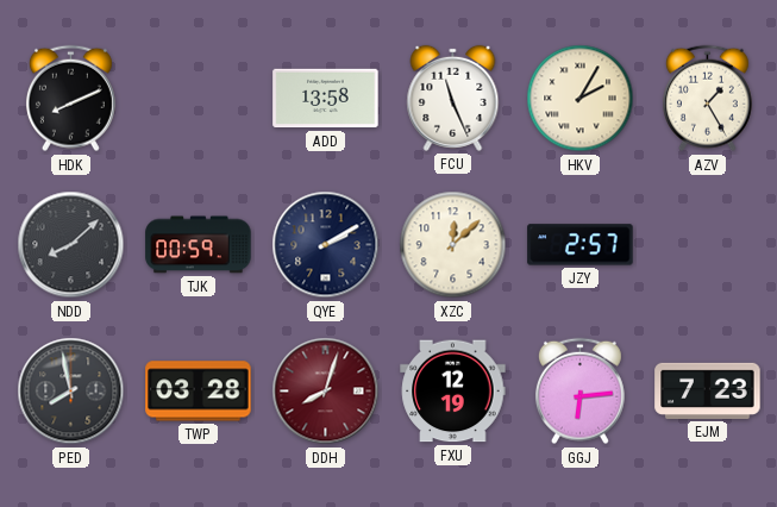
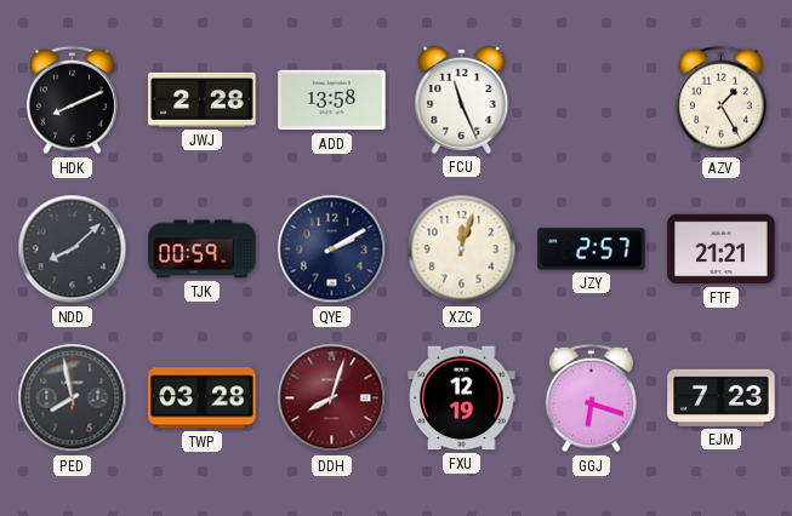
JWJ: none -> 2:28 (203, 99)
HKV: 2:05 -> none (581, 99)
XZC: 12:08 -> 12:03 (462, 250)
FTF: none -> 21:21 (722, 250)
GGJ: 6:14 -> 6:18 (591, 399)
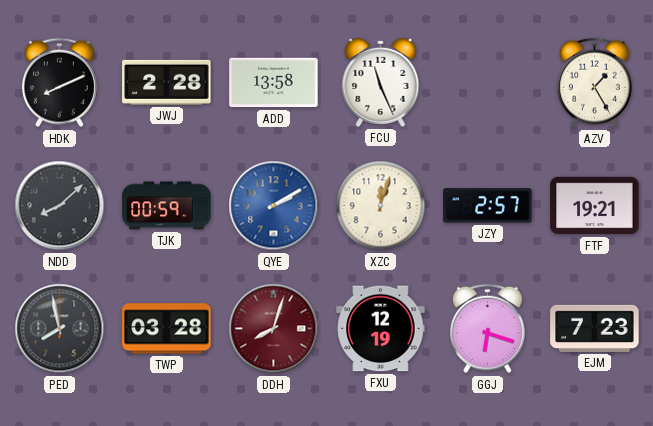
QYE dial: navy -> blue (274, 206)
FTF: 21:21 -> 19:21 (595, 206)
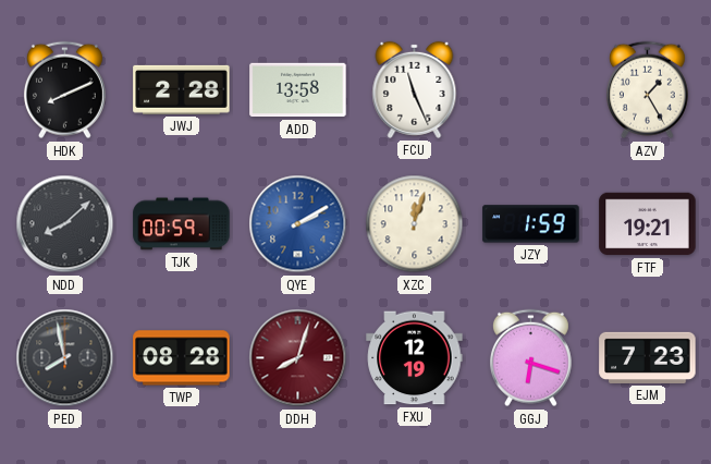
JZY: 2:57 -> 1:59 (531, 224)
TWP: 03:28 -> 08:28 (182, 358)
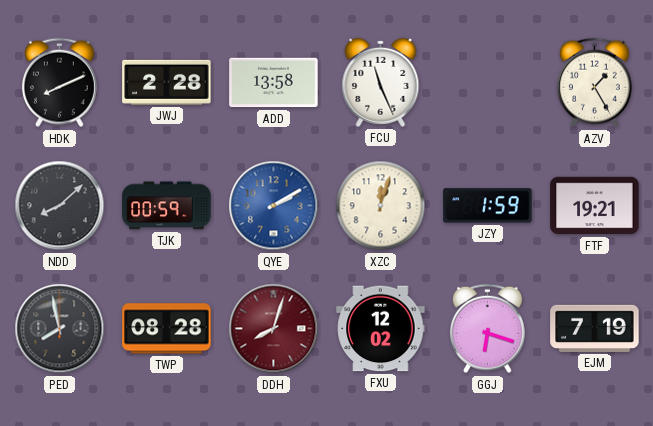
FXU: 12:19 -> 12:02 (381, 329)
EJM: 7:23 -> 7:19 (595, 328)
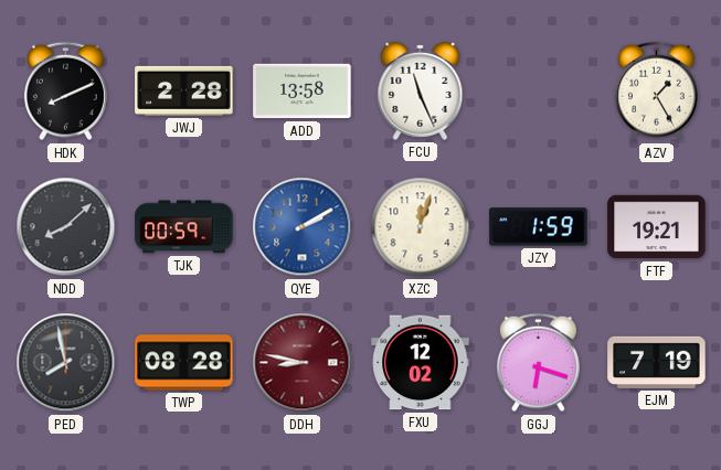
DDH: 8:03 -> 8:47 (303, 363)
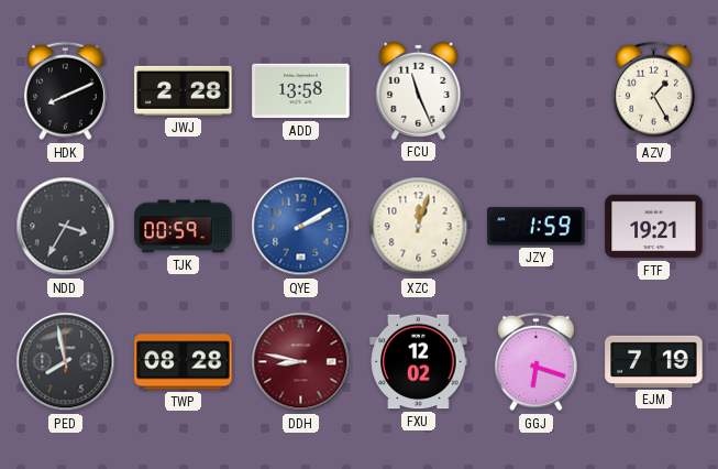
NDD: 8:08 -> 3:35 (66, 227)
